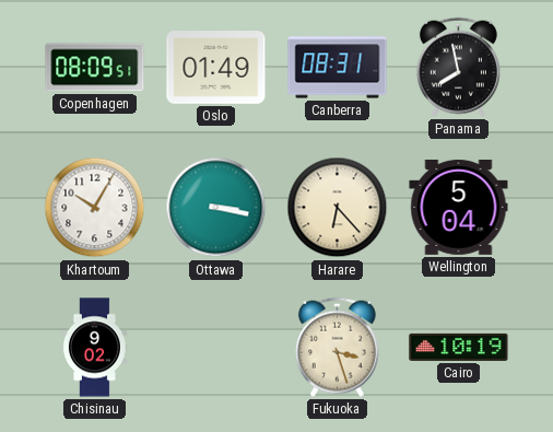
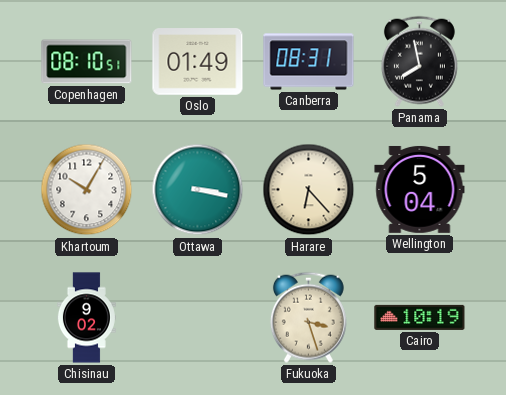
Copenhagen: 08:09 -> 08:10 (87, 62)
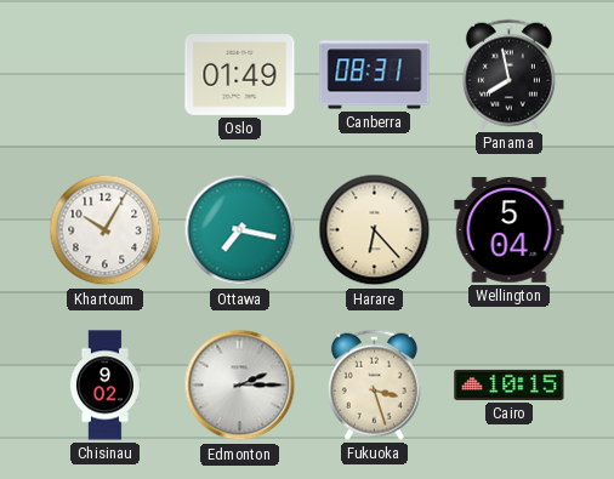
Copenhagen: 08:10 -> none (87, 62)
Ottawa: 3:17 -> 7:17 (240, 230)
Edmonton: none -> 2:15 (240, 386)
Cairo: 10:19 -> 10:15 (510, 384)
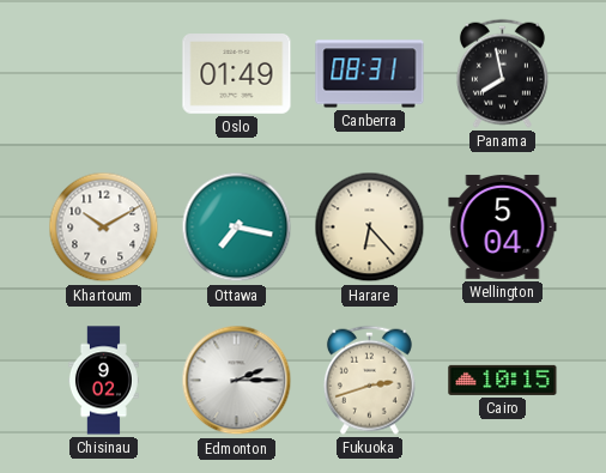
Khartoum: 10:05 -> 10:10 (104, 228)
Fukuoka: 3:27 -> 2:42 (369, 380)
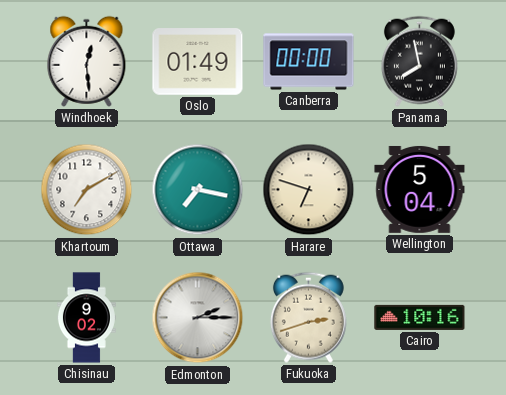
Windhoek: none -> 12:29 (87, 61)
Canberra: 08:31 -> 00:00 (309, 62)
Khartoum: 10:10 -> 7:10 (87, 190)
Harare: 6:23 -> 6:48 (309, 190)
Cairo: 10:15 -> 10:16 (420, 317)
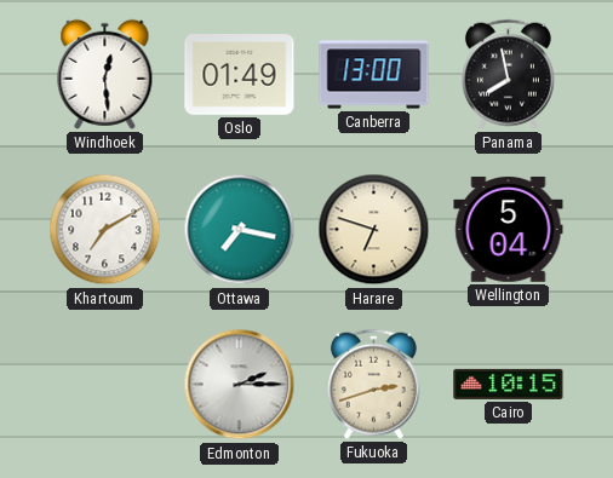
Canberra: 00:00 -> 13:00 (374, 75)
Chisinau: 9:02 -> none (86, 318)
Cairo: 10:16 -> 10:15 (509, 384)
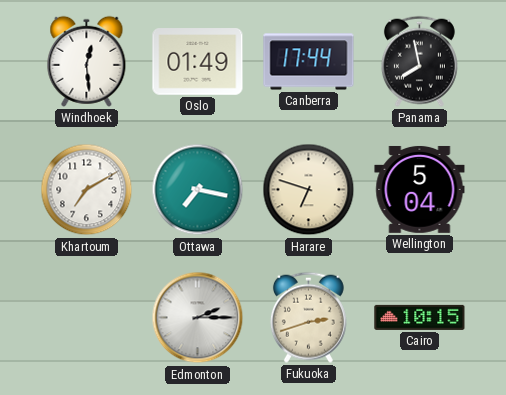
Canberra: 13:00 -> 17:44 (309, 62)
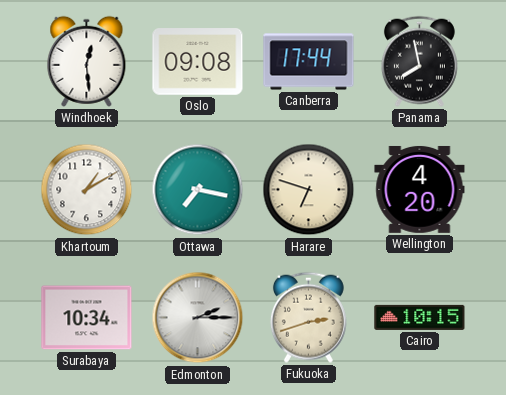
Oslo: 01:49 -> 09:08 (198, 62)
Khartoum: 7:10 -> 1:10 (87, 190)
Wellington: 5:04 -> 4:20 (420, 189)
Surabaya: none -> 10:34 (87, 318)
